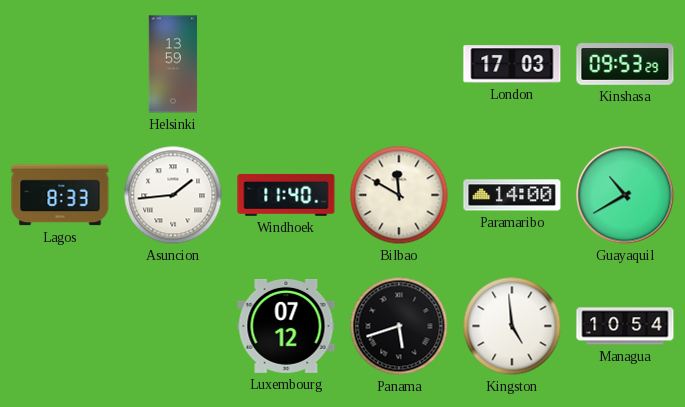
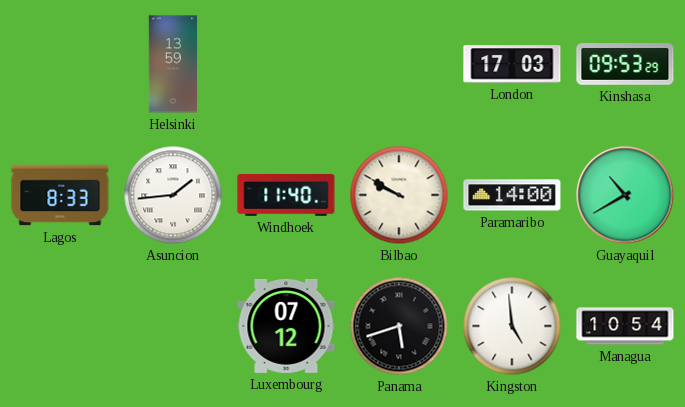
Bilbao: 11:50 -> 9:50 (399, 195)
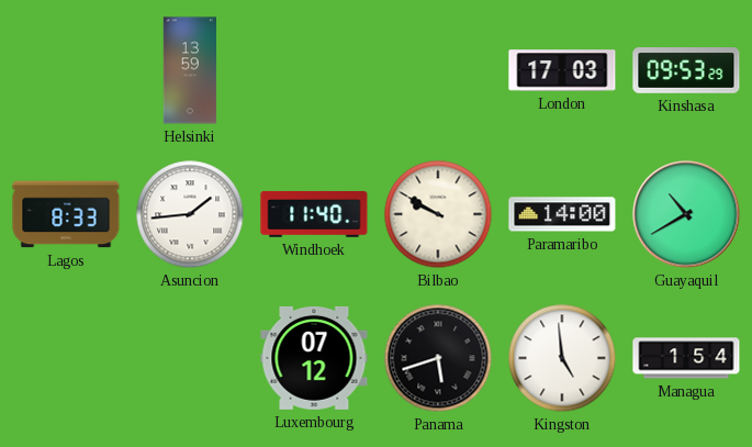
Managua: 10:54 -> 1:54 (686, 358)
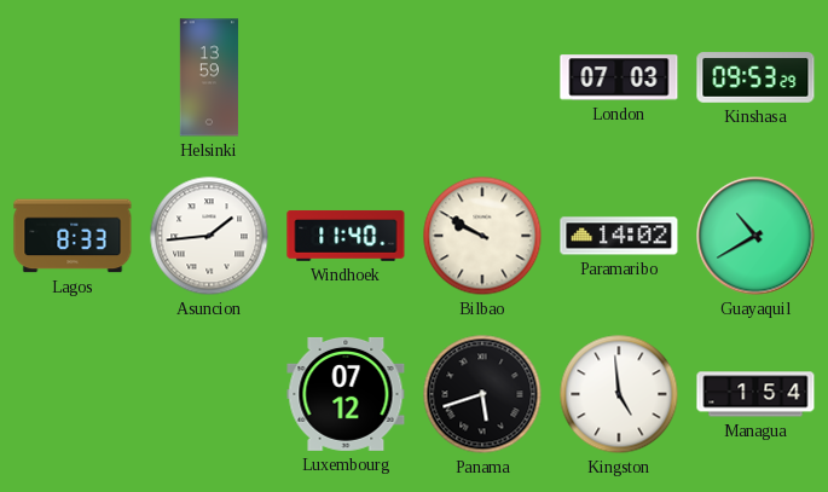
London: 17:03 -> 07:03 (619, 77)
Paramaribo: 14:00 -> 14:02 (619, 236)
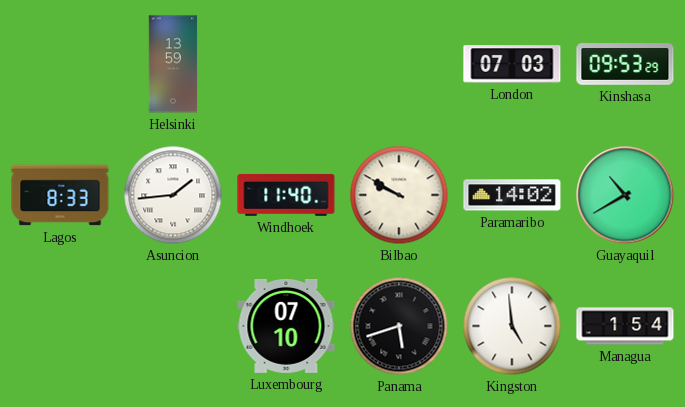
Luxembourg: 07:12 -> 07:10 (286, 326)
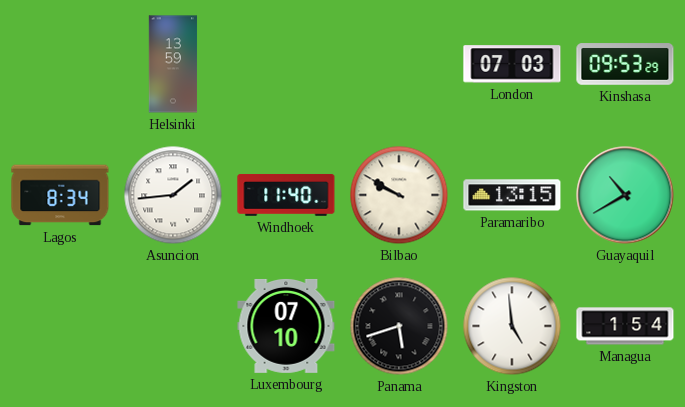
Lagos: 8:33 -> 8:34 (60, 195)
Paramaribo: 14:02 -> 13:15 (512, 195)
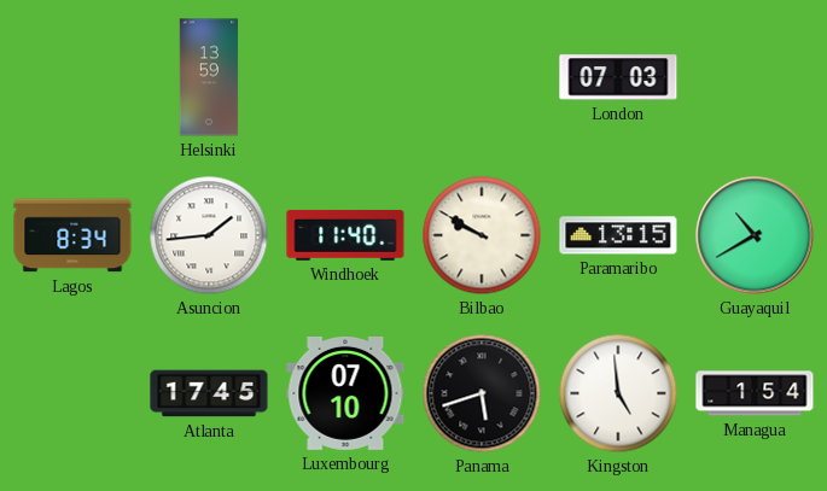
Kinshasa: 09:53 -> none (625, 64)
Atlanta: none -> 17:45 (209, 393)
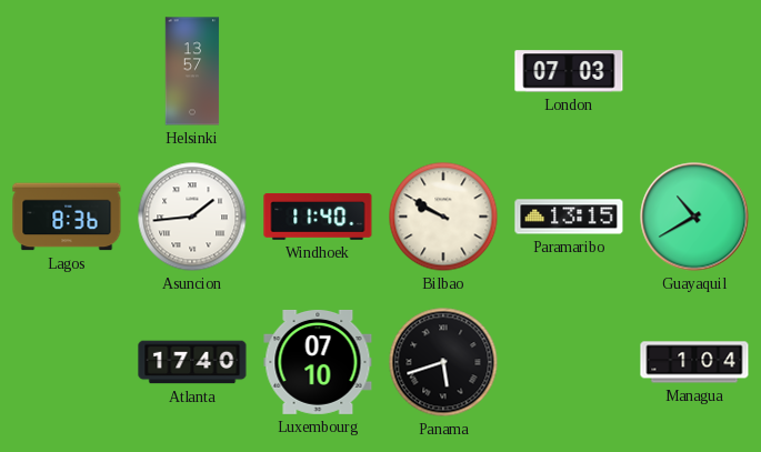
Helsinki: 13:59 -> 13:57 (192, 71)
Lagos: 8:34 -> 8:36 (67, 217)
Atlanta: 17:45 -> 17:40 (192, 362)
Kingston: 4:59 -> none (618, 393)
Managua: 1:54 -> 1:04 (694, 362)
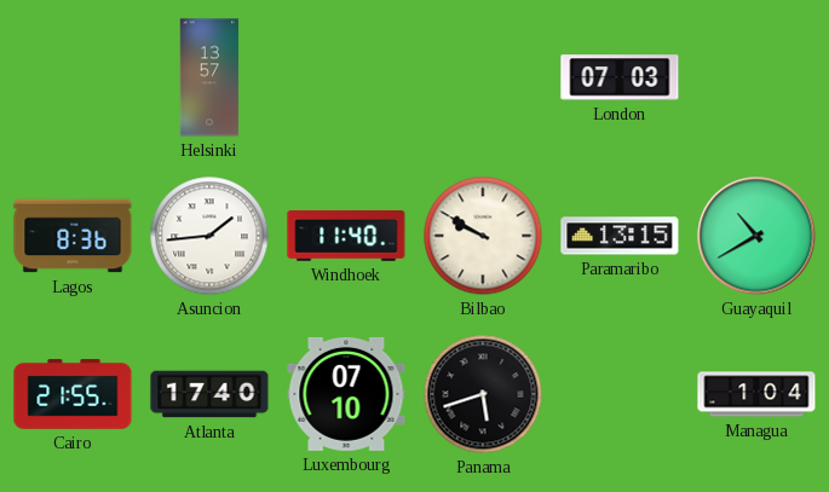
Cairo: none -> 21:55 (73, 395)
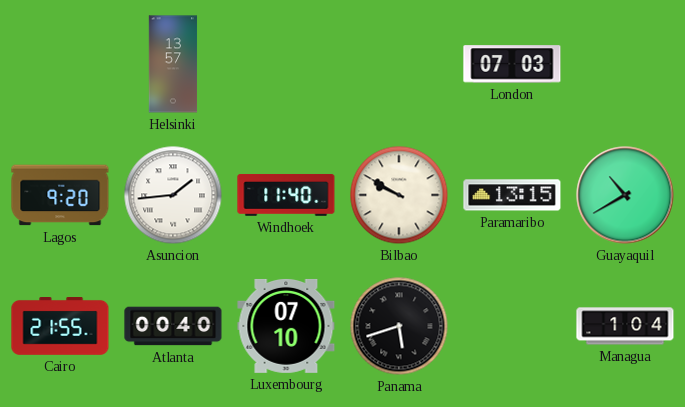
Lagos: 8:36 -> 9:20 (60, 195)
Atlanta: 17:40 -> 00:40 (173, 326)
